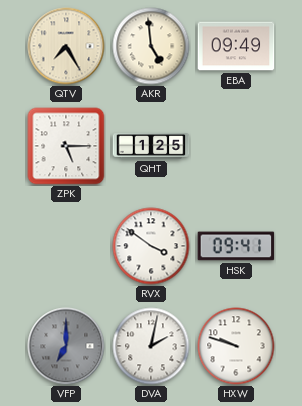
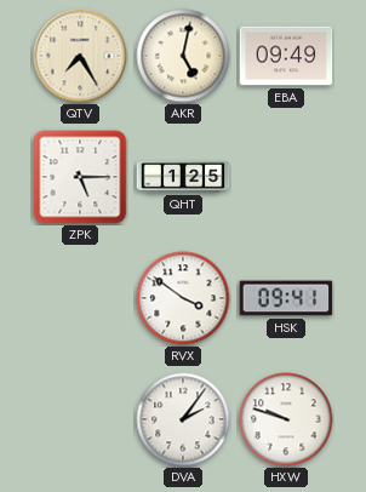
AKR: 4:59 -> 5:02 (183, 56)
VFP: 7:00 -> none (66, 346)
DVA: 2:02 -> 2:06 (183, 419)
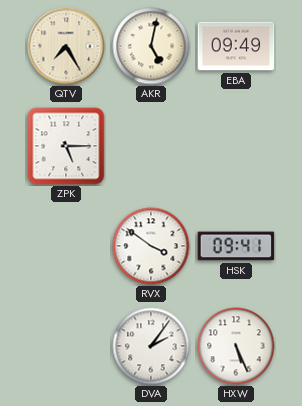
QHT: 1:25 -> none (183, 177)
HXW: 9:48 -> 5:26 (236, 346)
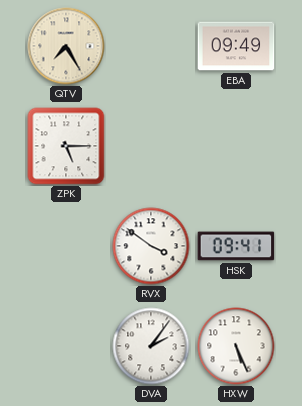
AKR: 5:02 -> none (151, 46)
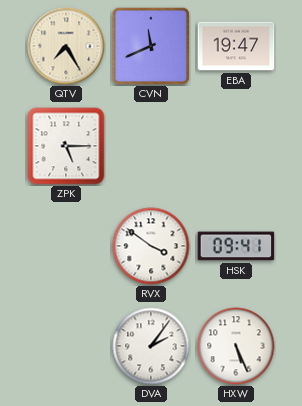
CVN: none -> 11:41 (151, 46)
EBA: 09:49 -> 19:47 (236, 46)
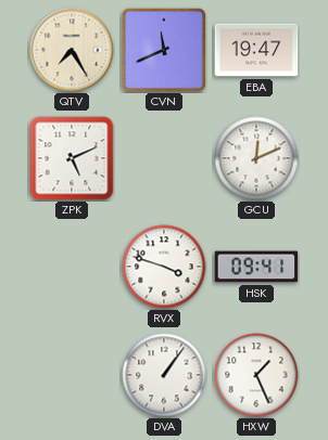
ZPK: 5:15 -> 5:11 (72, 158)
GCU: none -> 12:11 (256, 158)
RVX: 3:51 -> 3:48 (164, 267)
DVA: 2:06 -> 1:06 (164, 375)
HXW: 5:26 -> 1:26 (256, 375)
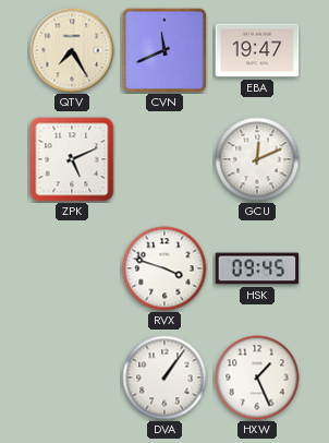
HSK: 09:41 -> 09:45 (257, 268)
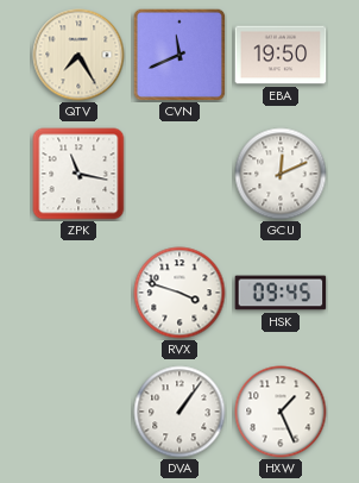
EBA: 19:47 -> 19:50 (281, 55)
ZPK: 5:11 -> 11:17 (78, 174)
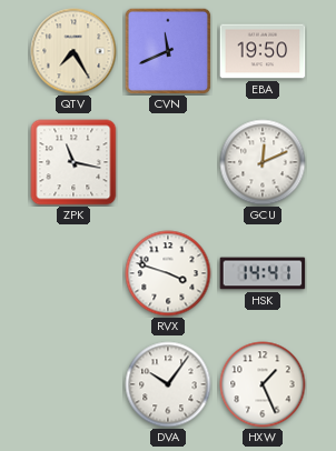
HSK: 09:45 -> 14:41 (263, 273)
DVA: 1:06 -> 10:06 (168, 384)
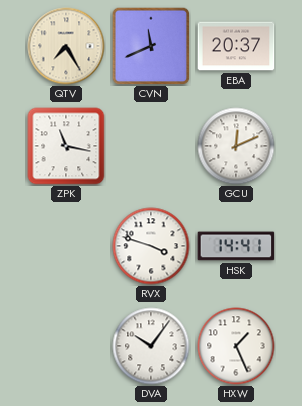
EBA: 19:50 -> 20:37 (236, 46)
